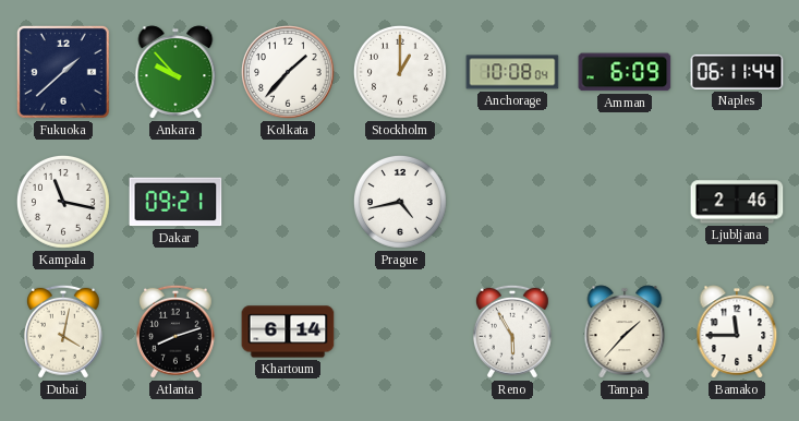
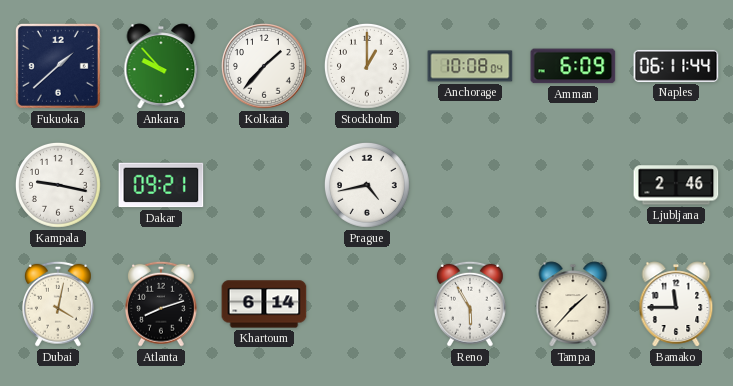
Kampala: 11:17 -> 9:17 (58, 185)
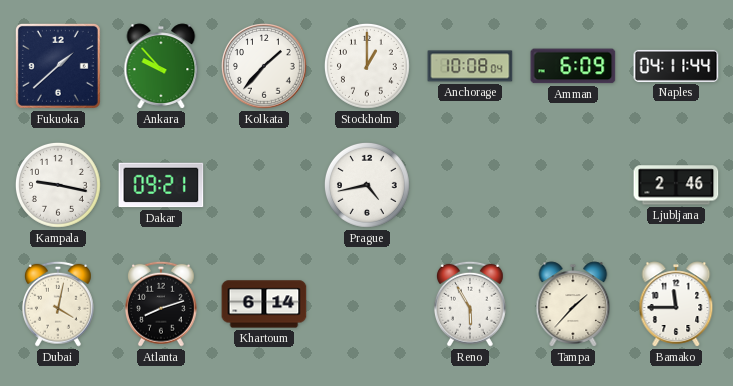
Naples: 06:11 -> 04:11 (676, 66)
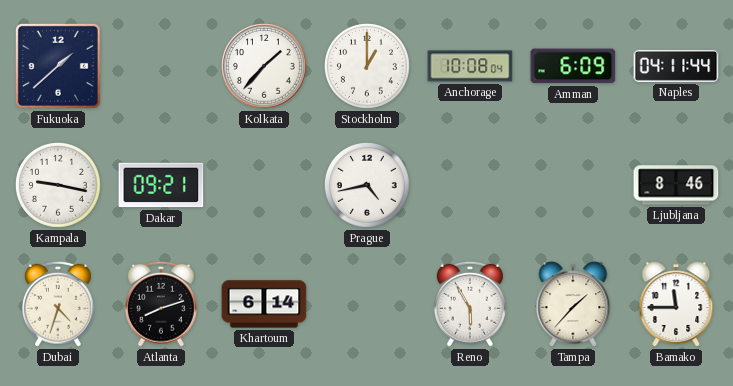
Ankara: 9:53 -> none (161, 66)
Ljubljana: 2:46 -> 8:46 (676, 185)
Dubai: 4:02 -> 4:33 (58, 304)
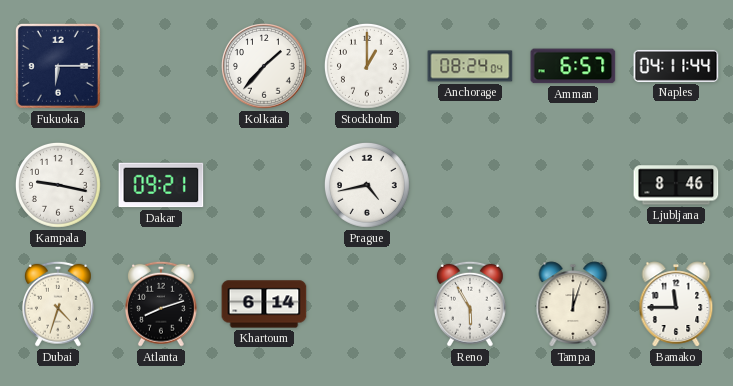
Fukuoka: 1:38 -> 6:15 (58, 66)
Anchorage: 10:08 -> 08:24 (470, 66)
Amman: 6:09 -> 6:57 (573, 66)
Tampa: 1:37 -> 12:03 (573, 304)
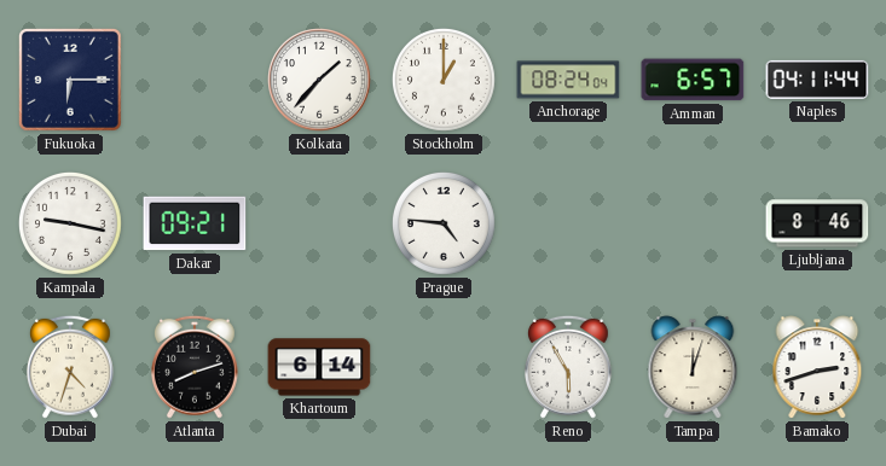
Prague: 4:43 -> 4:46 (444, 223)
Bamako: 11:45 -> 2:42 (817, 367)
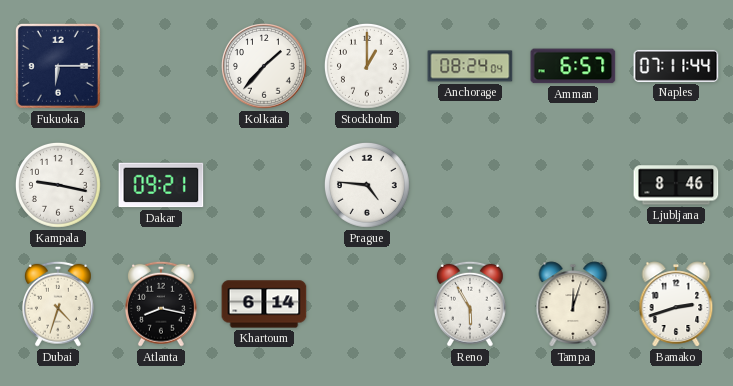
Naples: 04:11 -> 07:11 (676, 66)
Atlanta: 8:12 -> 8:17 (161, 304)
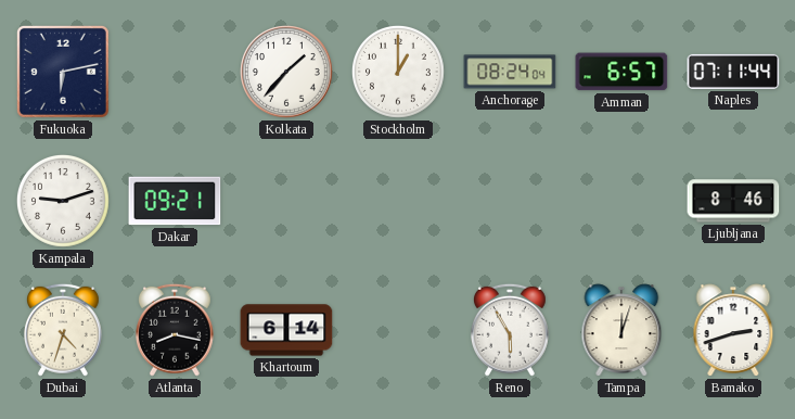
Fukuoka: 6:15 -> 6:13 (63, 72)
Kampala: 9:17 -> 9:12 (63, 201)
Prague: 4:46 -> none (367, 185)
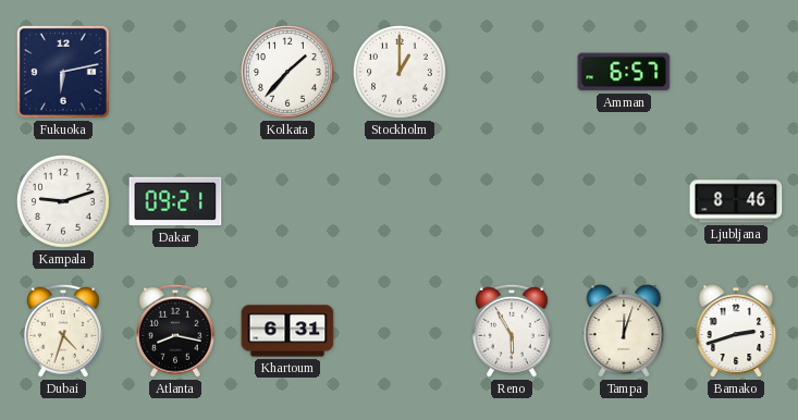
Anchorage: 08:24 -> none (510, 72)
Naples: 07:11 -> none (733, 72)
Khartoum: 6:14 -> 6:31 (287, 331)
